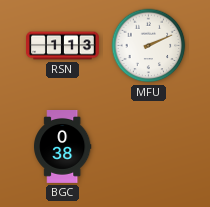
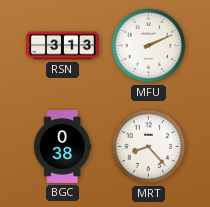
RSN: 1:13 -> 3:13 (63, 46)
MRT: none -> 8:23 (149, 147)
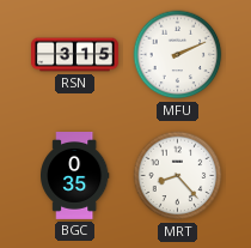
RSN: 3:13 -> 3:15 (75, 55)
BGC: 0:38 -> 0:35 (75, 176)
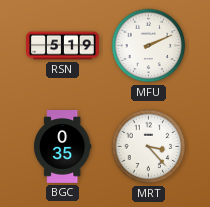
RSN: 3:15 -> 5:19 (63, 46)
MRT: 8:23 -> 3:23 (149, 147)
